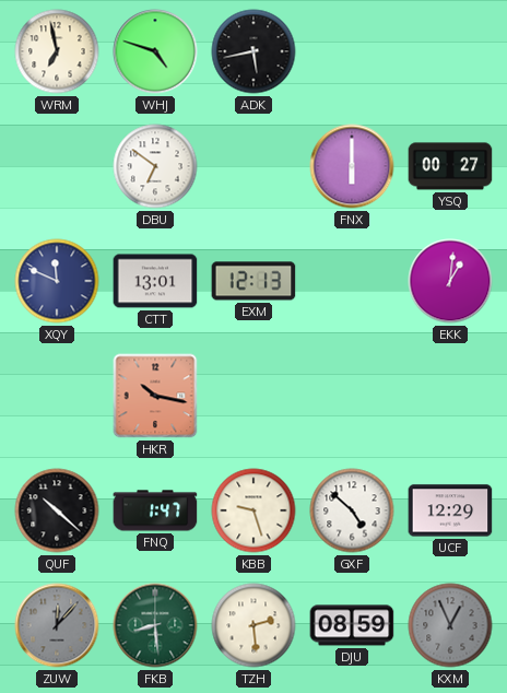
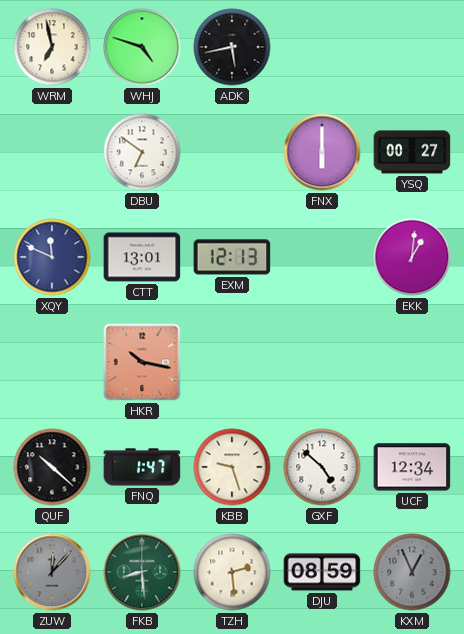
UCF: 12:29 -> 12:34 (412, 467)
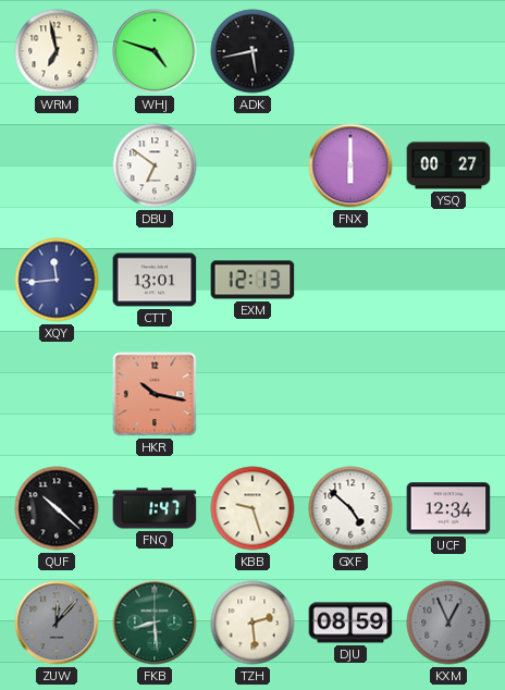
XQY: 11:49 -> 11:44 (57, 280)
EKK: 1:01 -> none (412, 257)
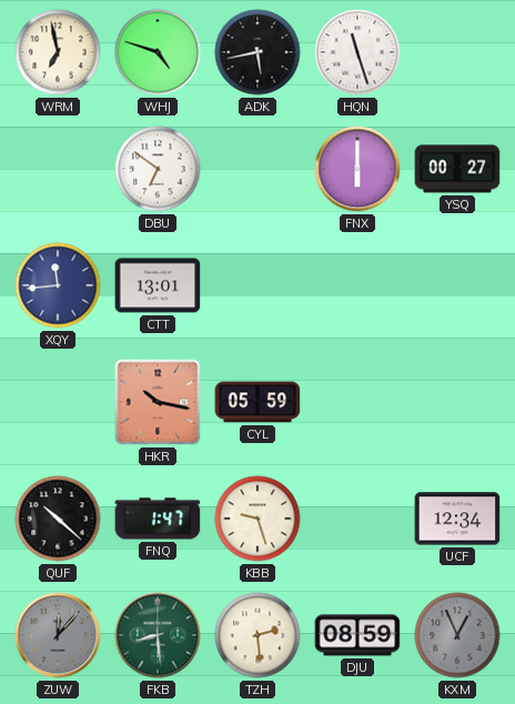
HQN: none -> 11:27 (357, 52)
EXM: 12:13 -> none (253, 280)
CYL: none -> 05:59 (257, 402)
GXF: 4:52 -> none (350, 508)
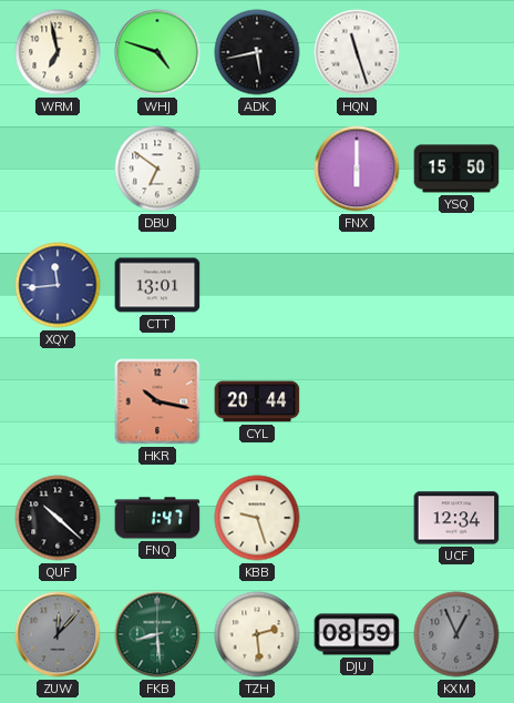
YSQ: 00:27 -> 15:50 (456, 169)
CYL: 05:59 -> 20:44 (257, 401)
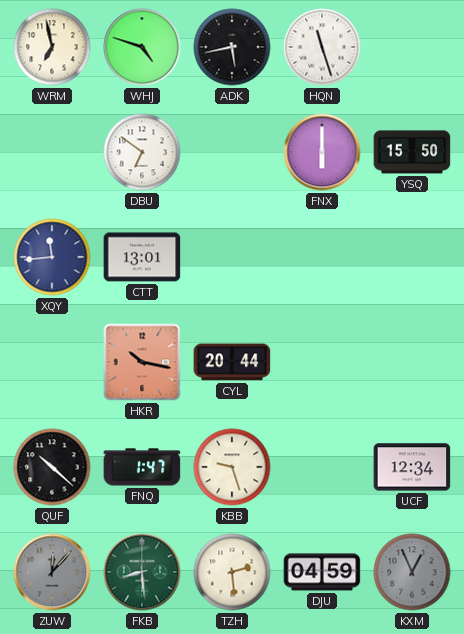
DJU: 08:59 -> 04:59 (322, 572)
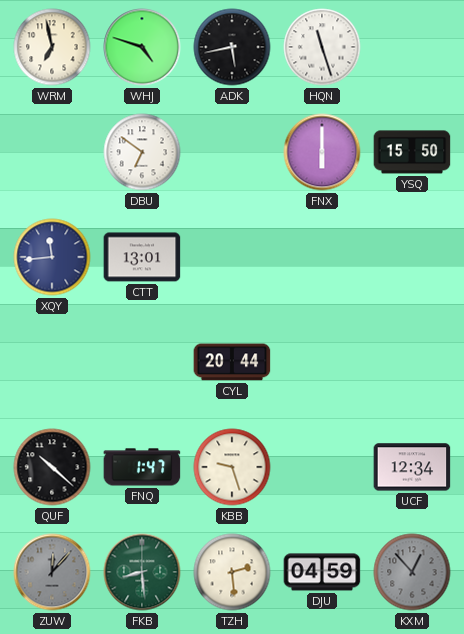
HKR: 10:17 -> none (142, 362)
KXM: 12:56 -> 12:53 (412, 572)
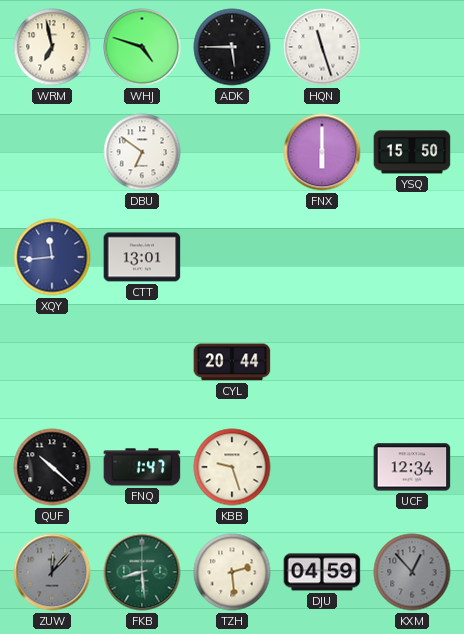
ADK: 5:43 -> 5:45 (232, 47)
